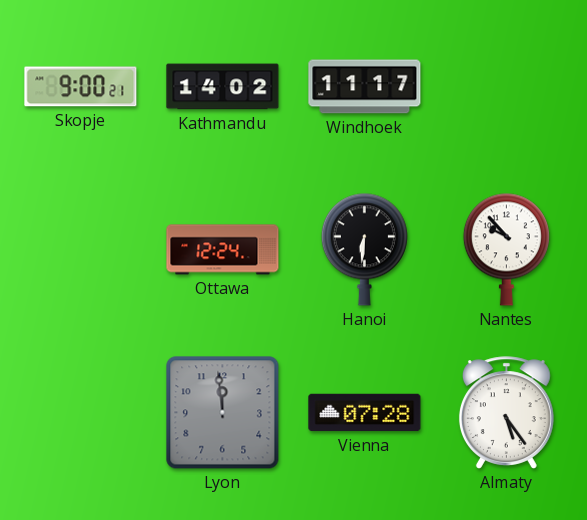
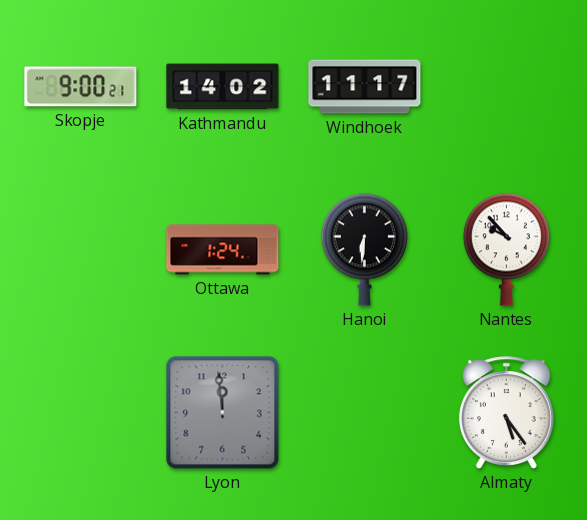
Ottawa: 12:24 -> 1:24 (223, 250)
Vienna: 07:28 -> none (365, 413)
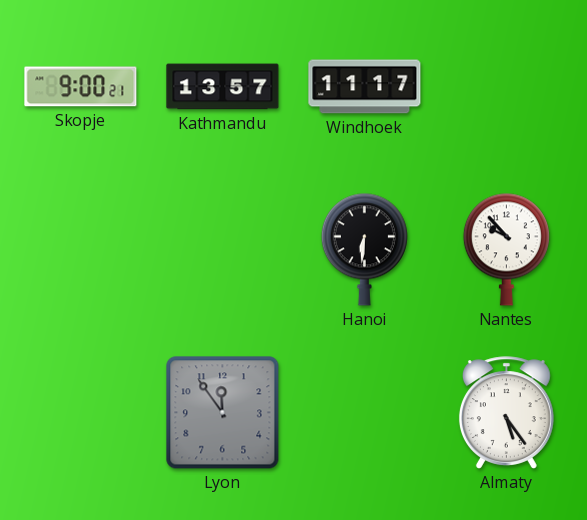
Kathmandu: 14:02 -> 13:57 (223, 87)
Ottawa: 1:24 -> none (223, 250)
Lyon: 11:59 -> 11:54 (223, 413)
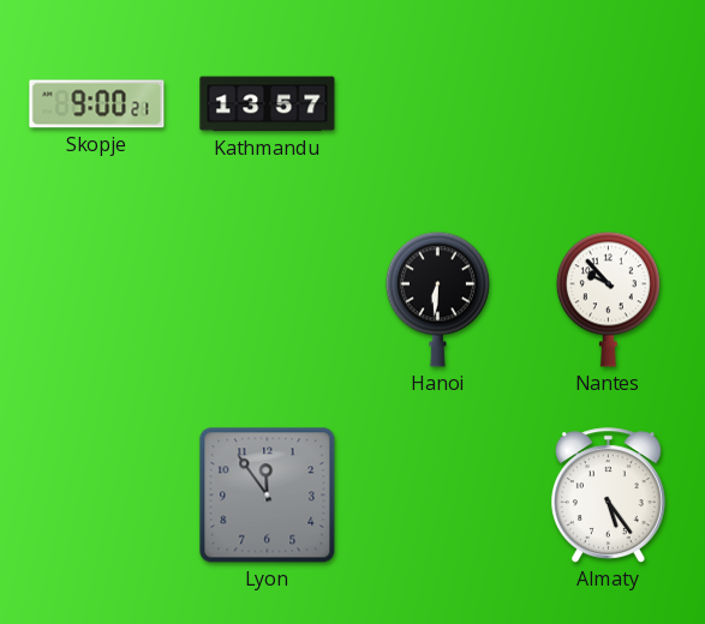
Windhoek: 11:17 -> none (365, 87)
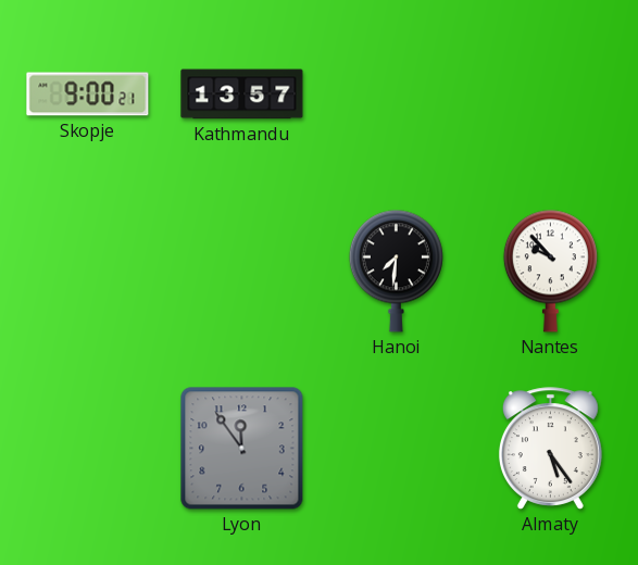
Hanoi: 6:31 -> 7:31 (396, 271)
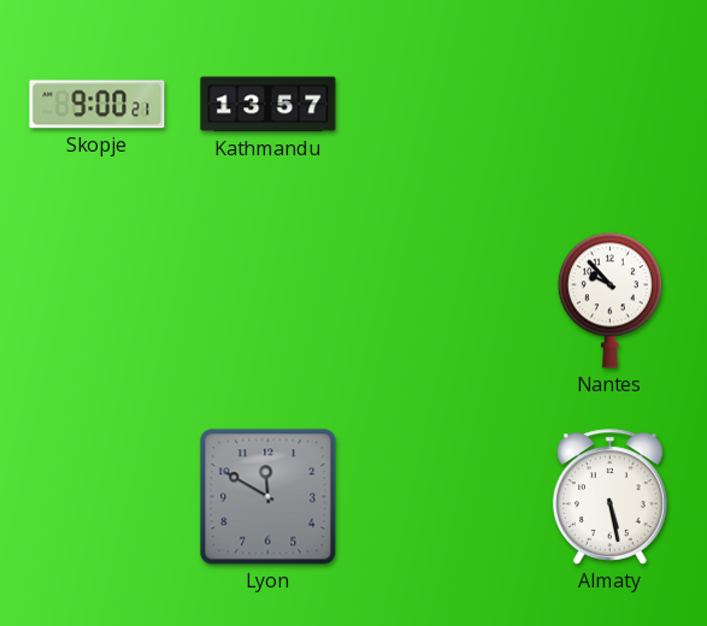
Hanoi: 7:31 -> none (396, 271)
Lyon: 11:54 -> 11:50 (269, 497)
Almaty: 5:24 -> 5:28 (609, 497)
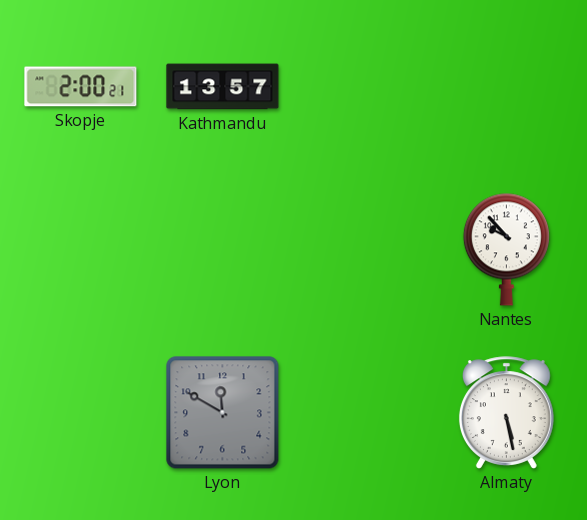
Skopje: 9:00 -> 2:00 (81, 87)
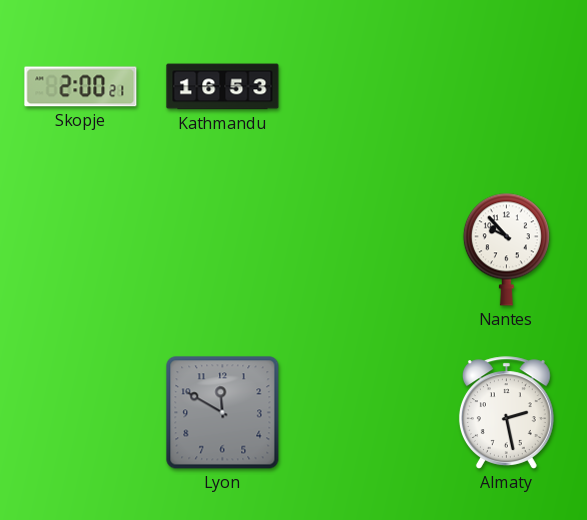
Kathmandu: 13:57 -> 16:53 (223, 87)
Almaty: 5:28 -> 2:28 (506, 413)
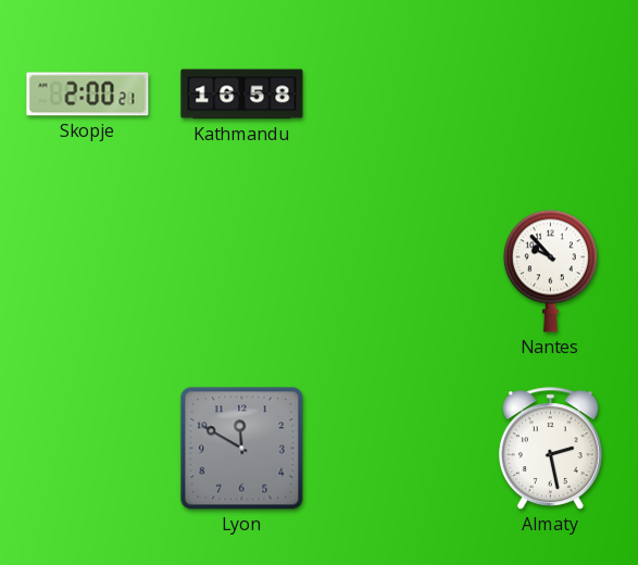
Kathmandu: 16:53 -> 16:58 (242, 95)
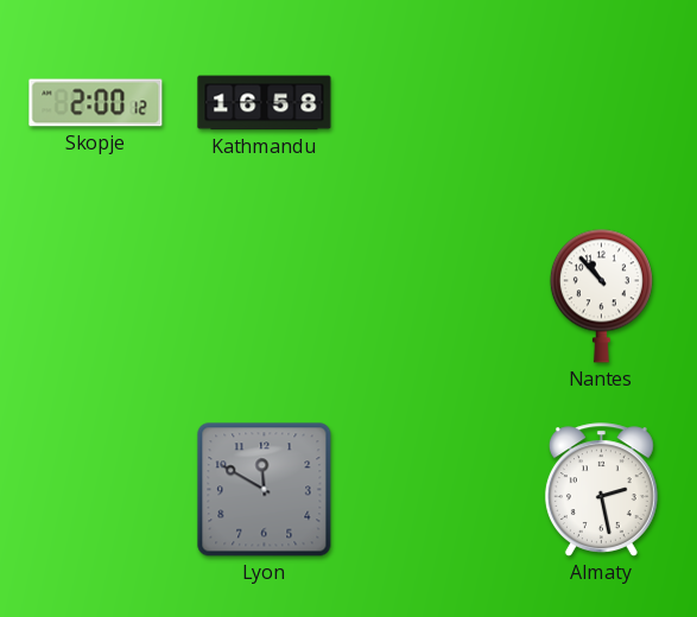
Skopje: 2:00:21 -> 2:00:12 (96, 103)
Nantes: 9:53 -> 10:53 (601, 295)
